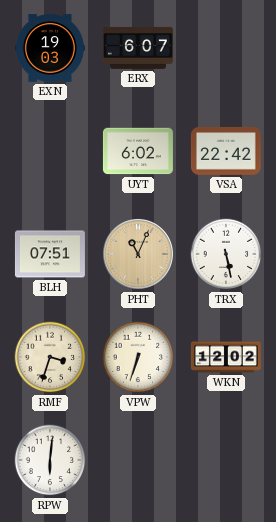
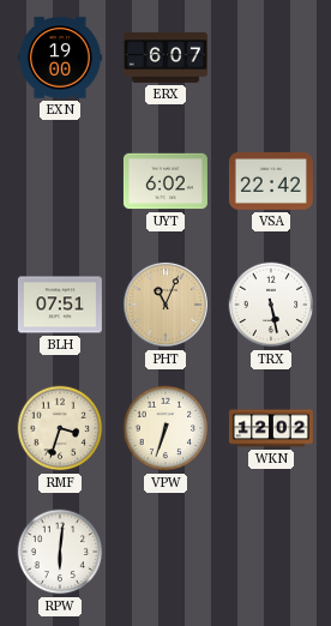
EXN: 19:03 -> 19:00 (60, 58)
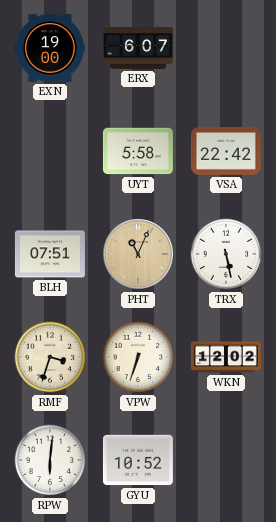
UYT: 6:02 -> 5:58 (138, 151)
GYU: none -> 10:52 (138, 460)
